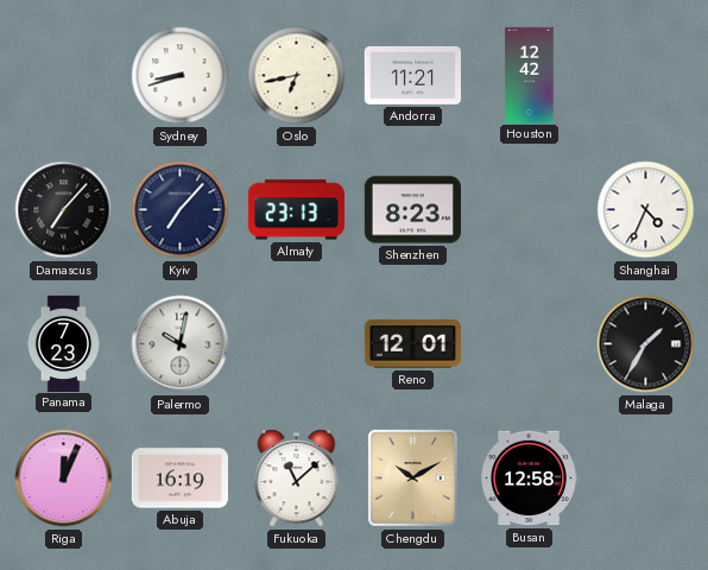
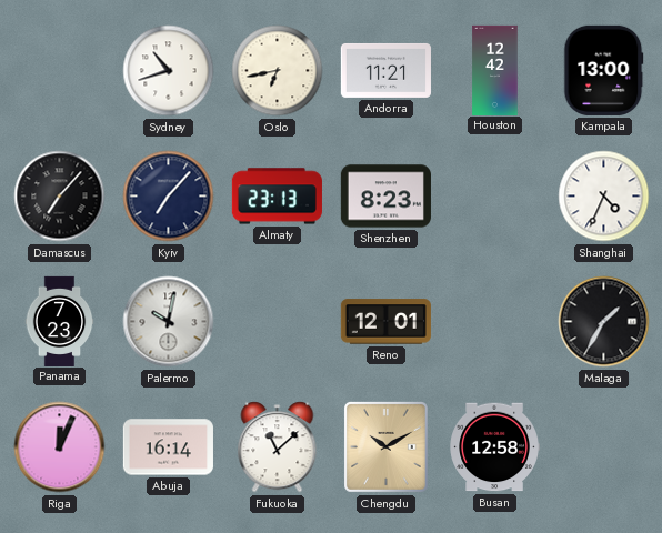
Sydney: 8:42 -> 10:42 (169, 71)
Kampala: none -> 13:00 (604, 70)
Abuja: 16:19 -> 16:14 (168, 447)
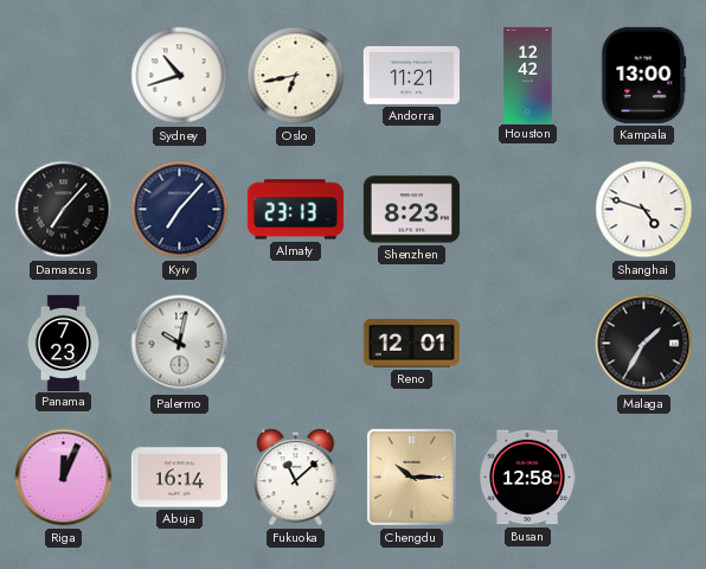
Shanghai: 4:34 -> 4:48 (644, 210)
Chengdu: 10:10 -> 10:15 (411, 477)
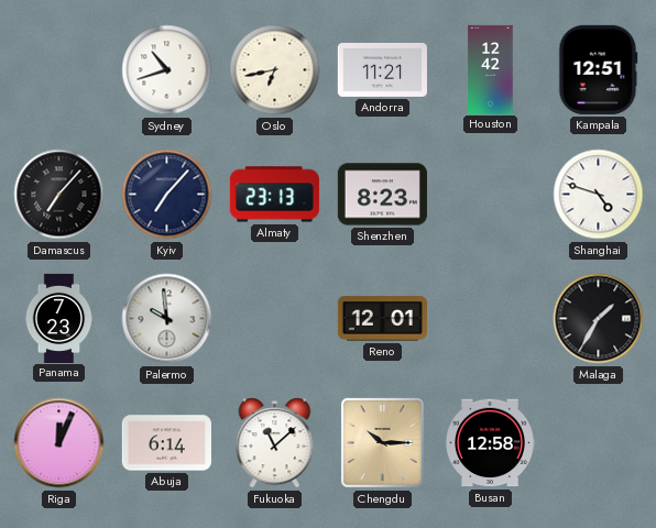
Kampala: 13:00 -> 12:51 (599, 69)
Palermo: 10:02 -> 9:59 (167, 319)
Abuja: 16:14 -> 6:14 (166, 443)
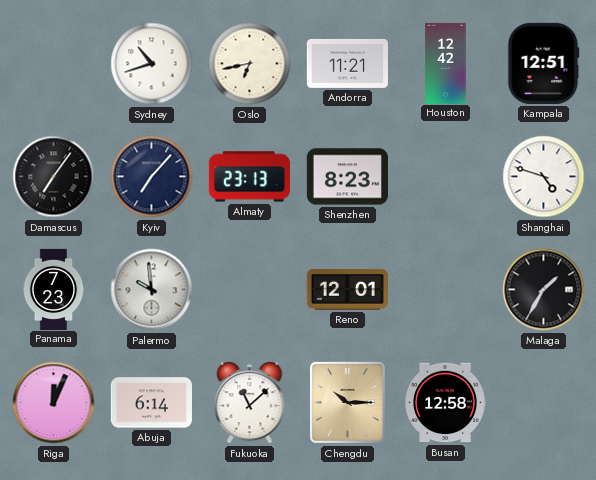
Damascus: 7:07 -> 7:06 (54, 177)
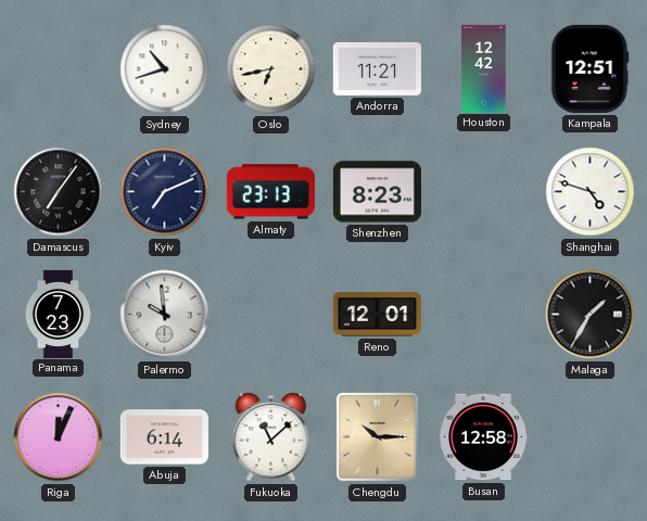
Kyiv: 7:07 -> 7:11 (165, 192)
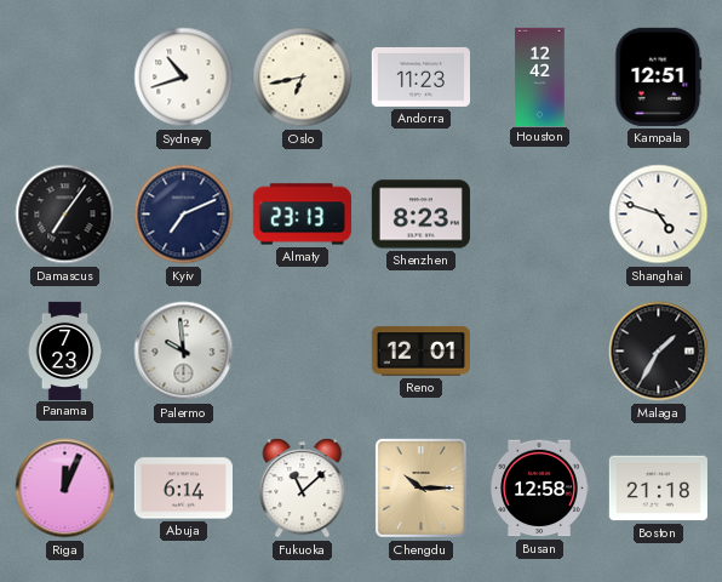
Andorra: 11:21 -> 11:23 (420, 76)
Boston: none -> 21:18 (658, 489)
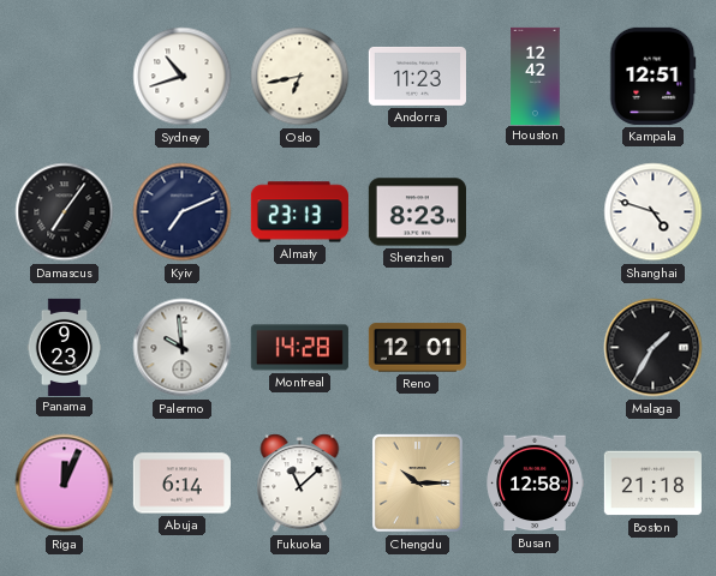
Panama: 7:23 -> 9:23 (65, 347)
Montreal: none -> 14:28 (299, 348)
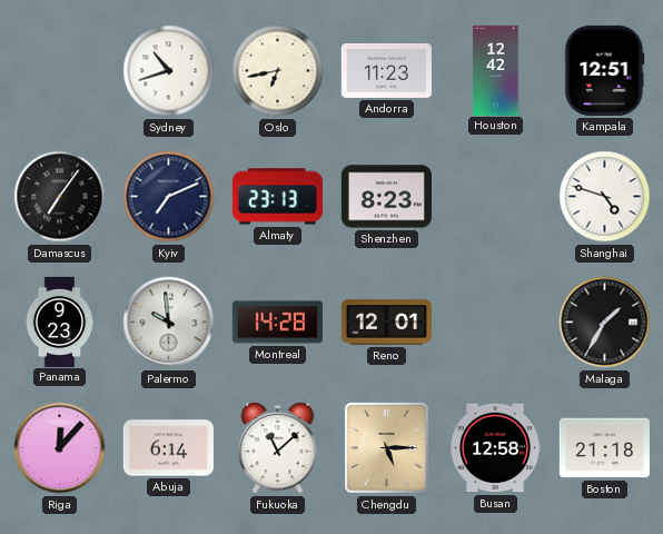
Riga: 12:04 -> 12:07 (60, 448)
Chengdu: 10:15 -> 5:15 (386, 447)
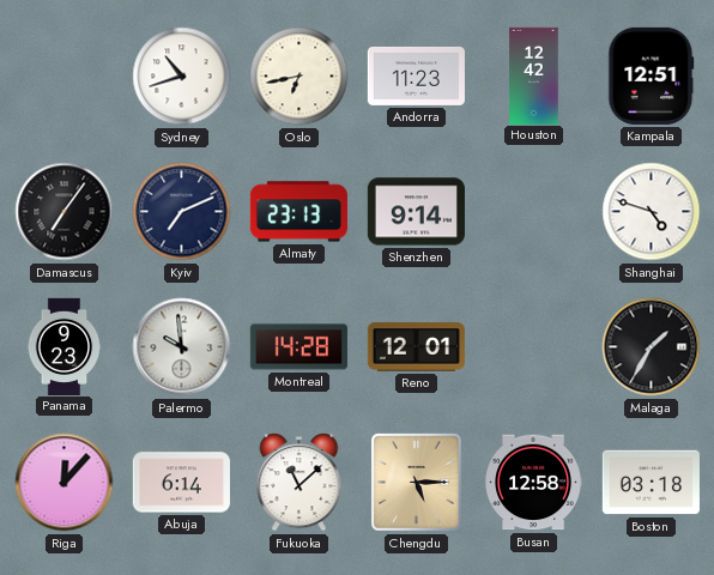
Shenzhen: 8:23 -> 9:14 (416, 212)
Boston: 21:18 -> 03:18 (651, 483)
